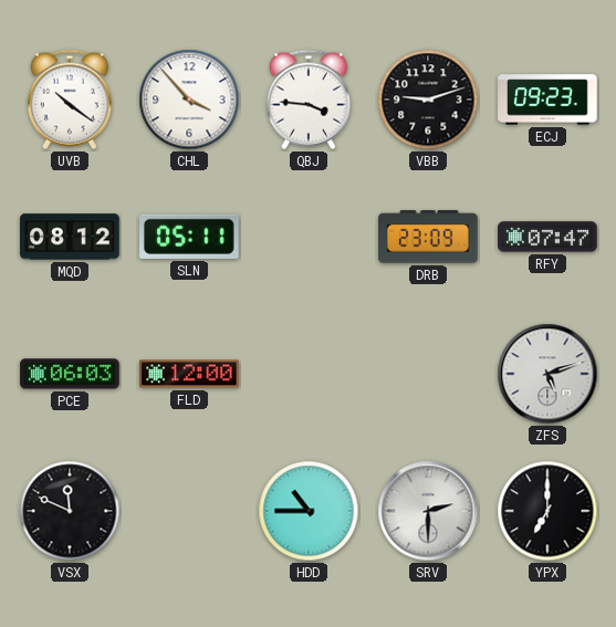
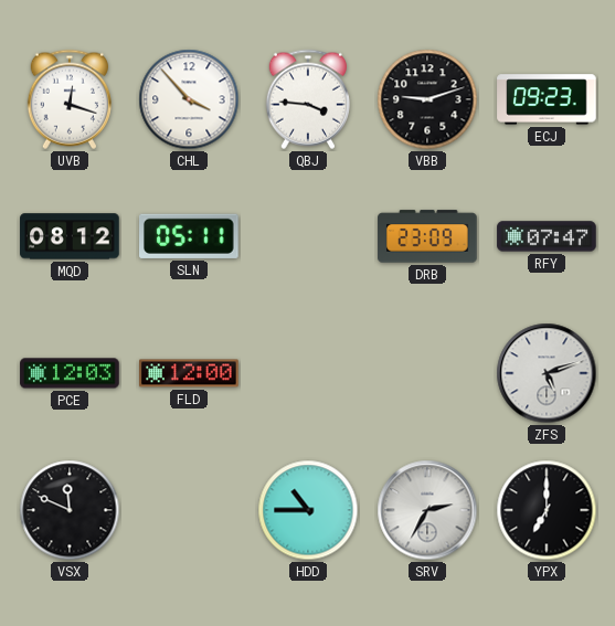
UVB: 10:21 -> 12:18 (70, 99)
PCE: 06:03 -> 12:03 (70, 373)
SRV: 2:30 -> 2:35 (427, 510)
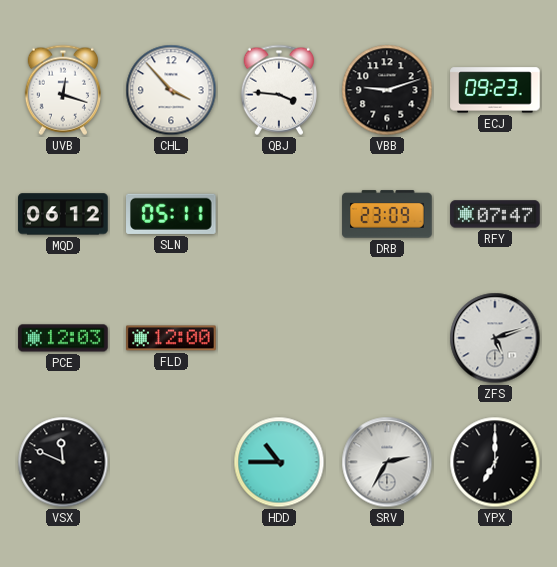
MQD: 08:12 -> 06:12 (63, 214)
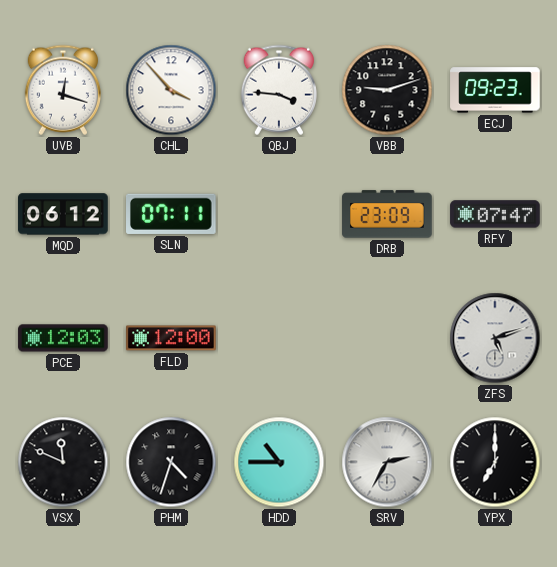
SLN: 05:11 -> 07:11 (172, 214)
PHM: none -> 4:33 (171, 462)
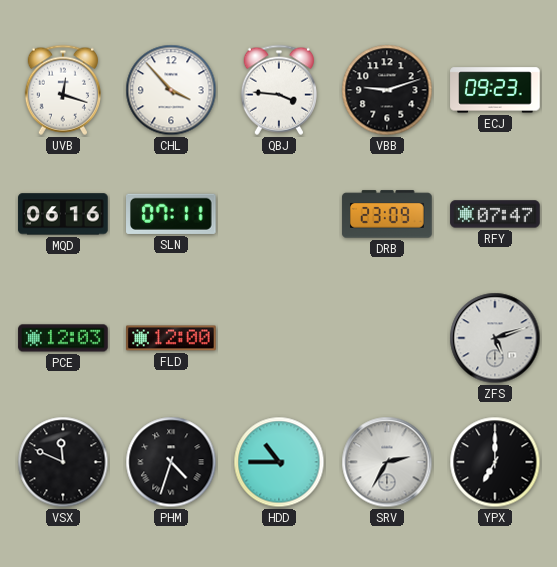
MQD: 06:12 -> 06:16 (63, 214)
